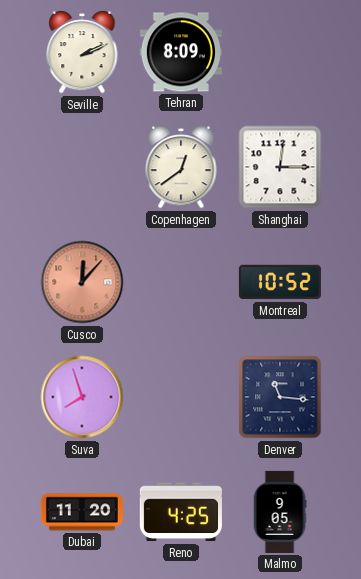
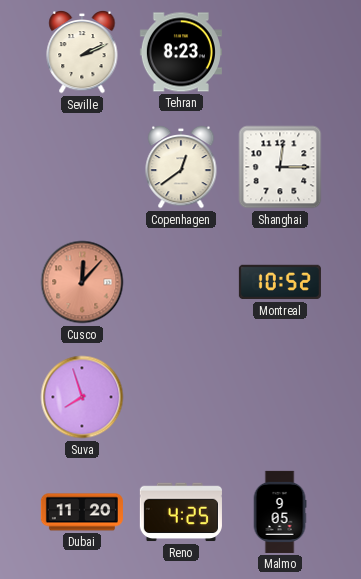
Tehran: 8:09 -> 8:23 (181, 52)
Denver: 11:16 -> none (280, 397)
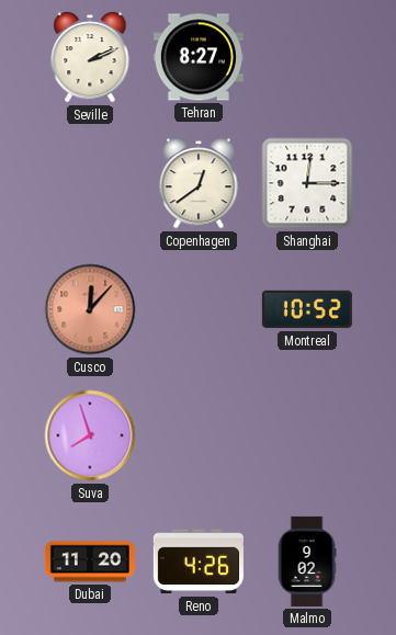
Tehran: 8:23 -> 8:27 (199, 57)
Reno: 4:25 -> 4:26 (199, 562)
Malmo: 9:05 -> 9:02 (307, 562)
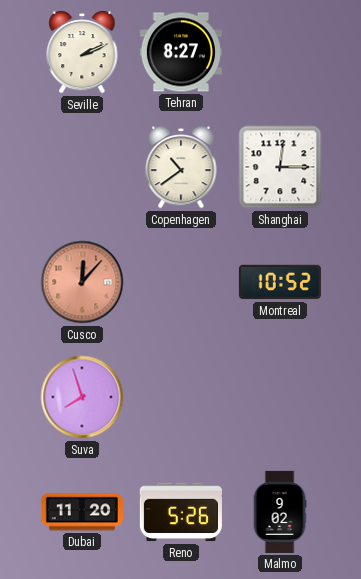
Copenhagen: 12:39 -> 10:39 (181, 167)
Reno: 4:26 -> 5:26 (181, 512)
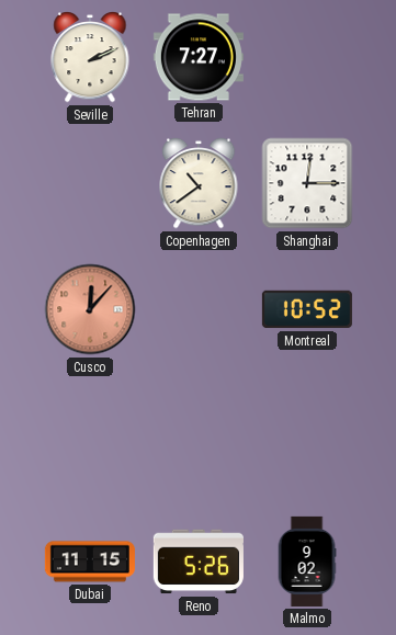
Tehran: 8:27 -> 7:27 (199, 57)
Suva: 7:57 -> none (82, 397)
Dubai: 11:20 -> 11:15 (90, 562)
